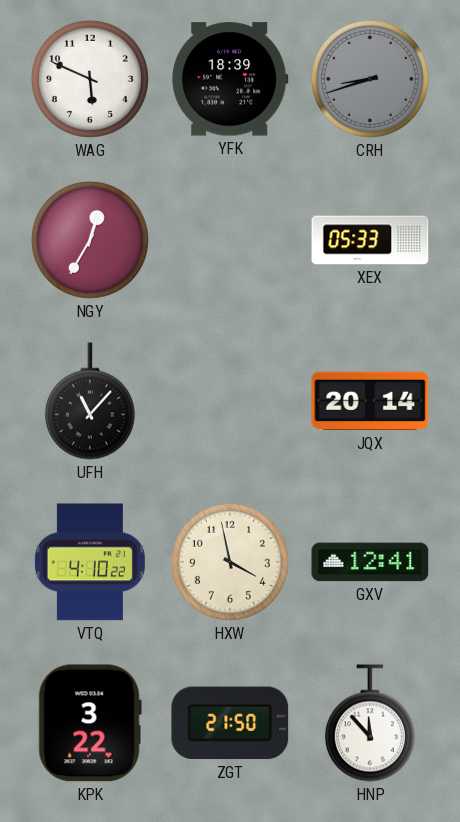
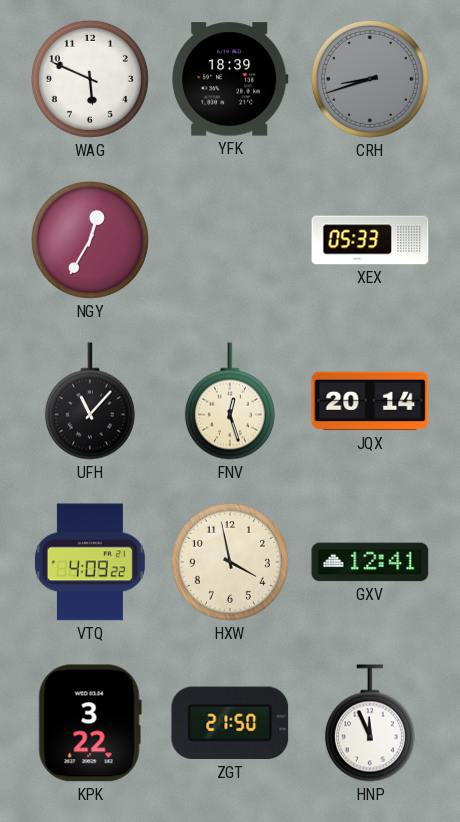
FNV: none -> 12:27 (230, 401)
VTQ: 4:10 -> 4:09 (90, 562)
HNP: 11:53 -> 11:56 (370, 723)
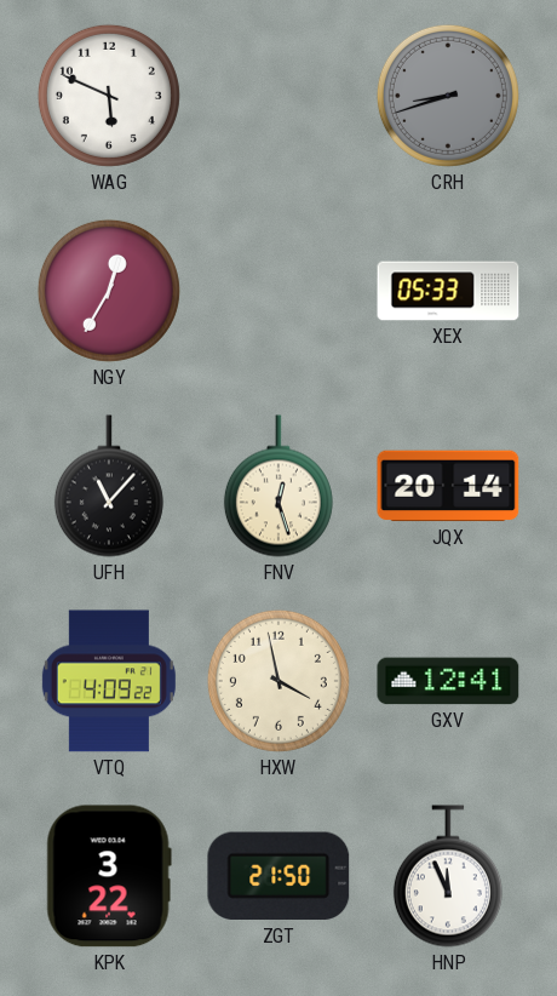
YFK: 18:39 -> none (230, 79)
